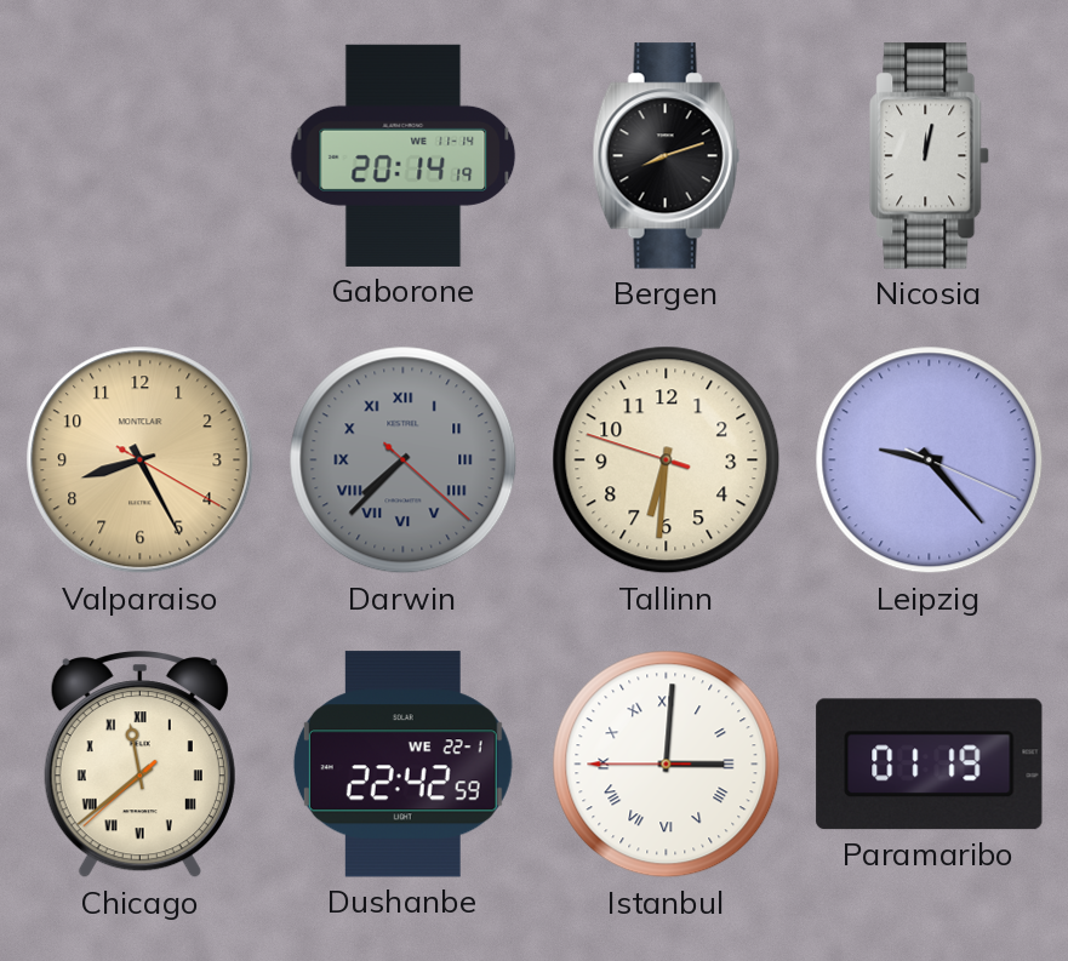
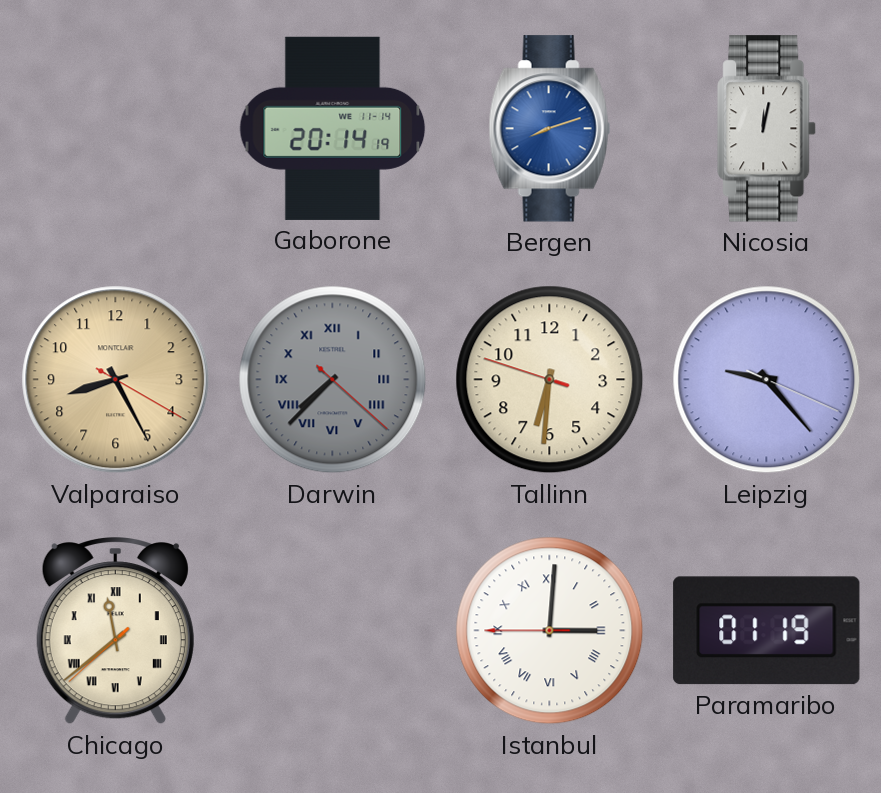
Bergen dial: black -> blue (550, 129)
Dushanbe: 22:42 -> none (402, 765)
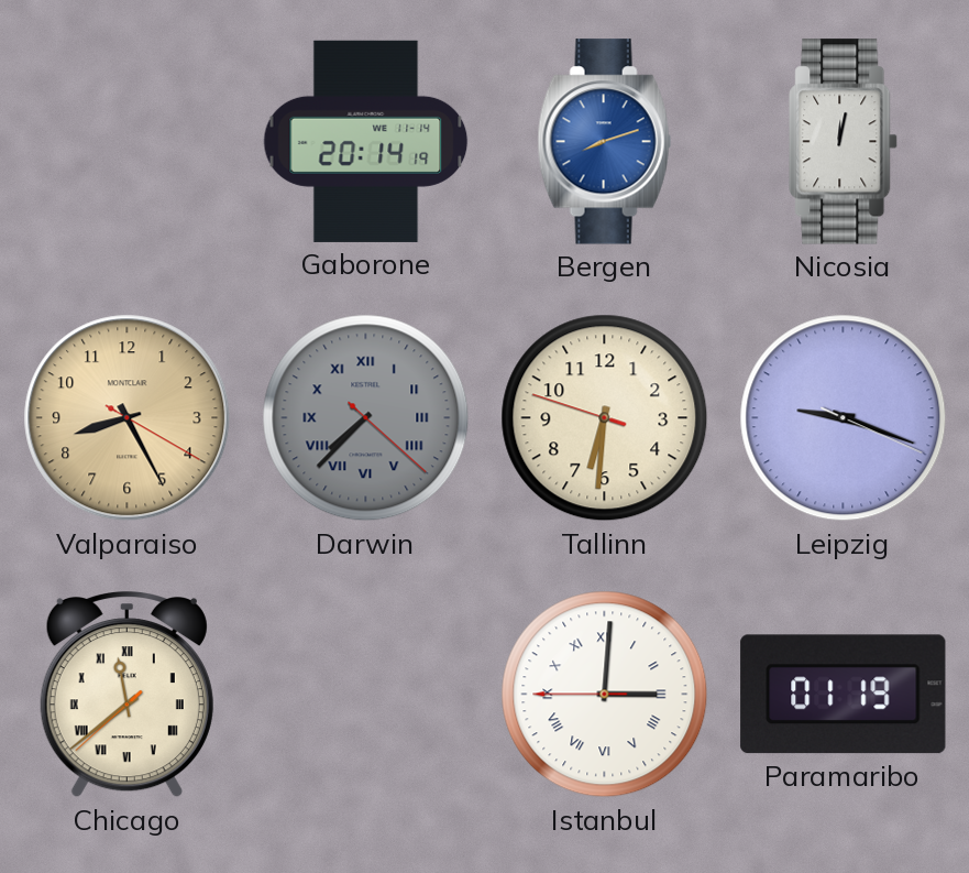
Leipzig: 9:23 -> 9:18 (844, 418)
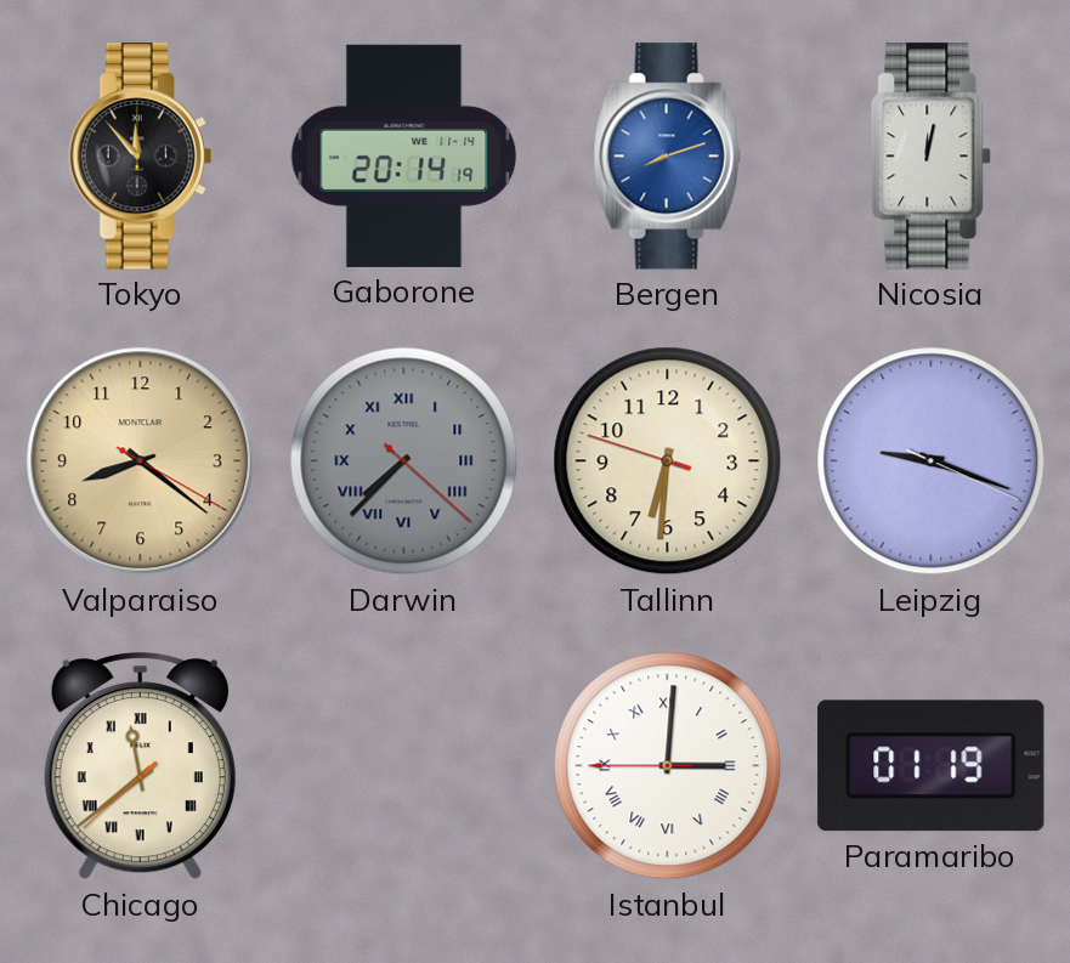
Tokyo: none -> 11:53 (141, 157)
Valparaiso: 8:25 -> 8:21 (141, 461)
